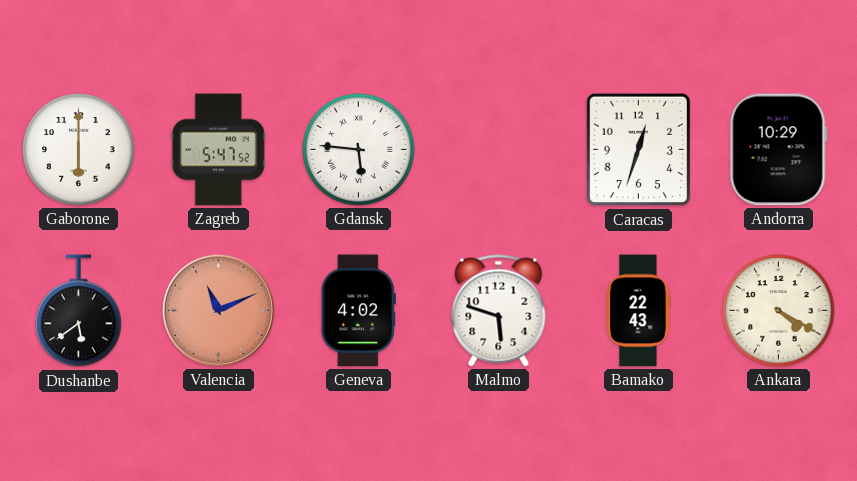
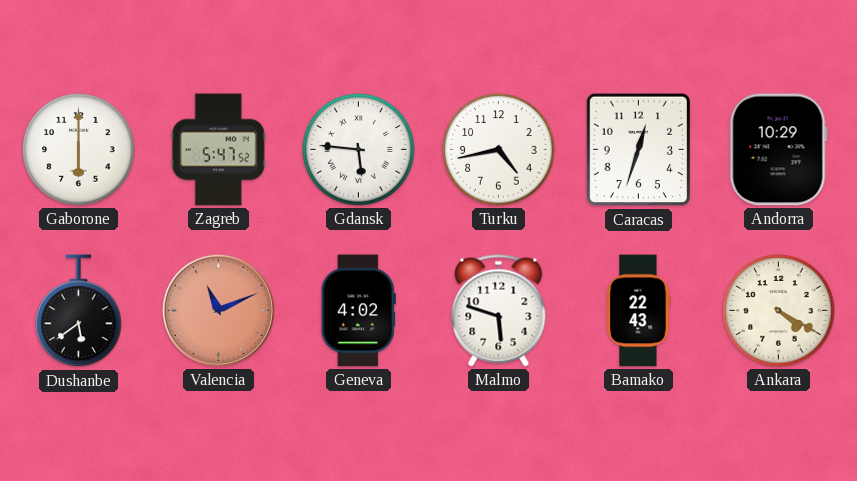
Turku: none -> 4:43 (499, 150)
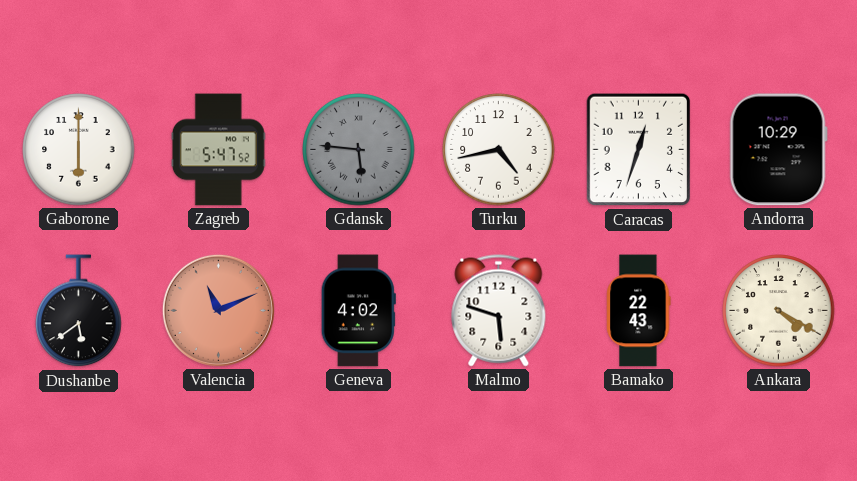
Gdansk dial: white -> grey (359, 150)
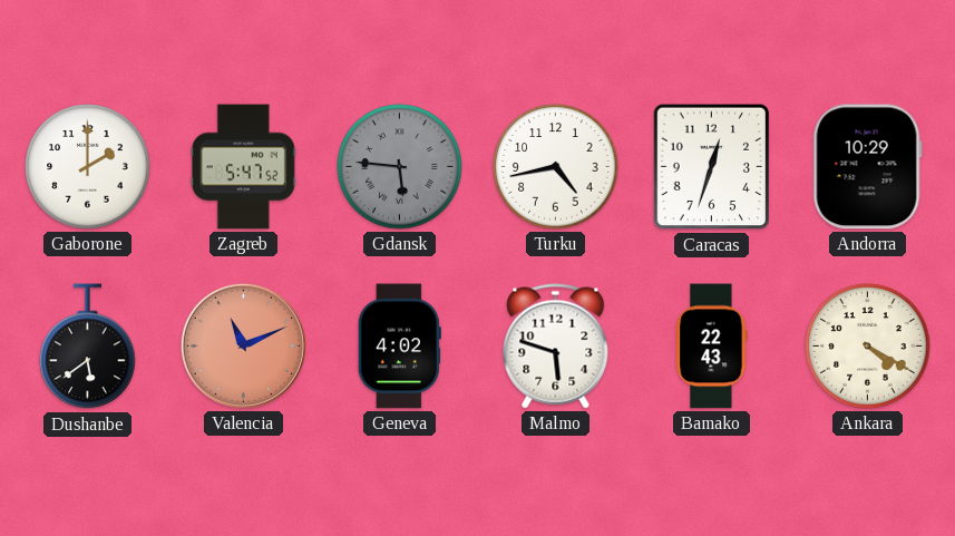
Gaborone: 6:00 -> 2:00 (88, 167)
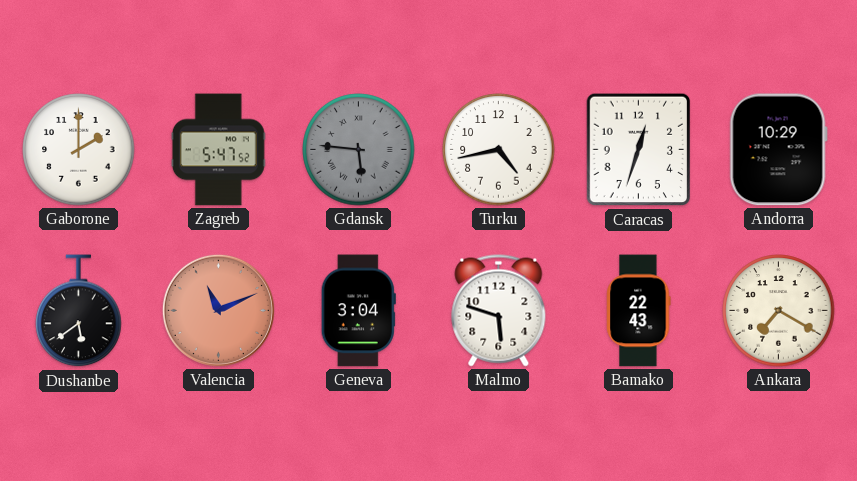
Geneva: 4:02 -> 3:04 (358, 311)
Ankara: 4:20 -> 7:20 (779, 311)
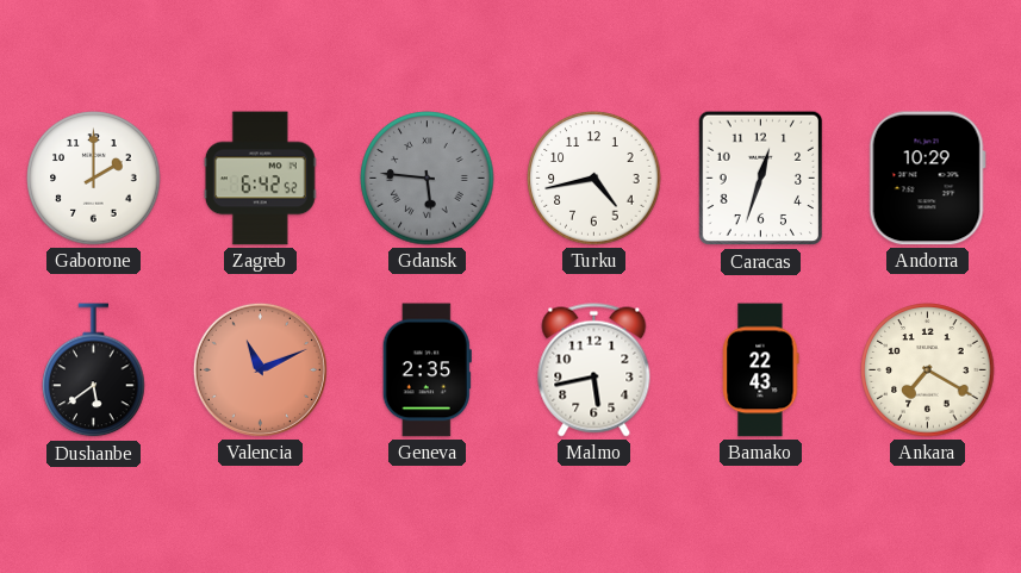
Zagreb: 5:47 -> 6:42 (260, 179)
Geneva: 3:04 -> 2:35 (427, 370)
Malmo: 5:48 -> 5:43 (594, 370)
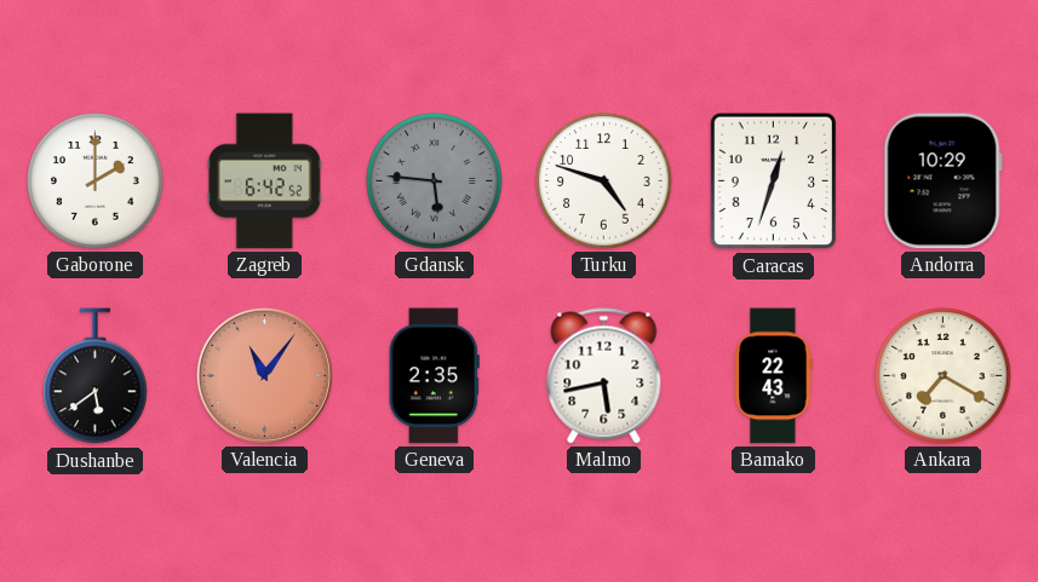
Turku: 4:43 -> 4:48 (604, 181)
Valencia: 11:11 -> 11:06 (264, 375)
